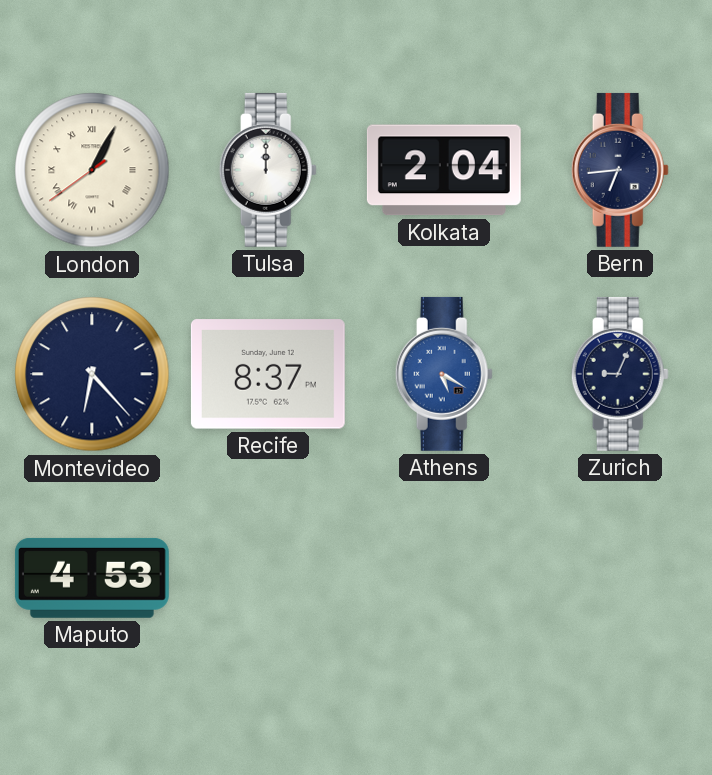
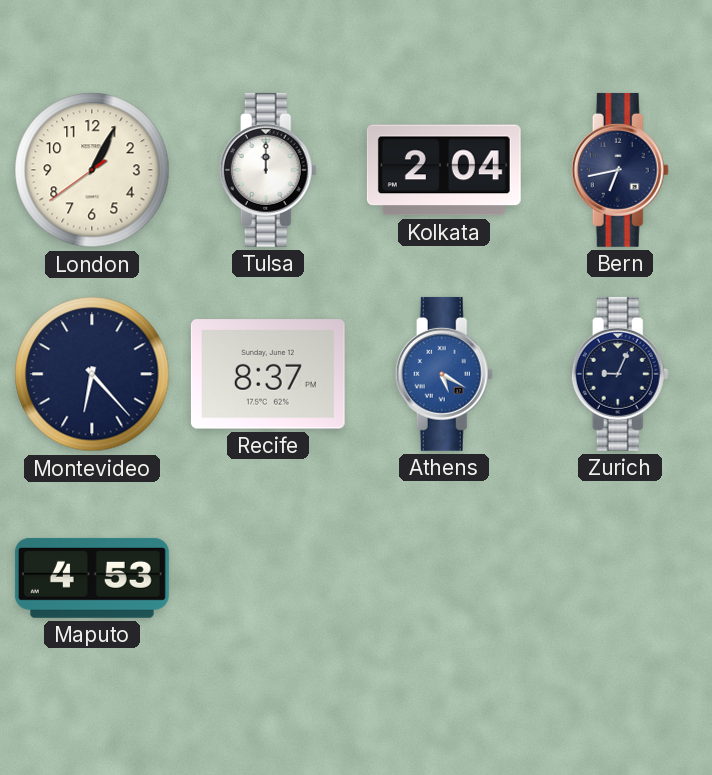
London numerals: Roman -> Arabic (92, 170)
Bern: 6:44 -> 6:43 (620, 170)
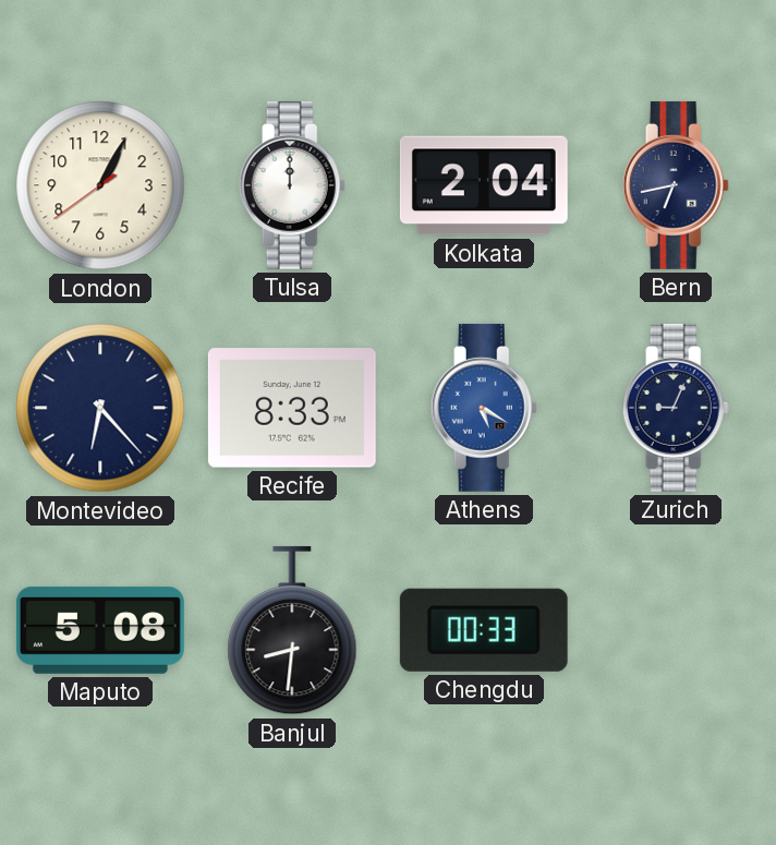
Recife: 8:37 -> 8:33 (292, 408)
Maputo: 4:53 -> 5:08 (100, 630)
Banjul: none -> 8:31 (292, 630)
Chengdu: none -> 00:33 (484, 630)
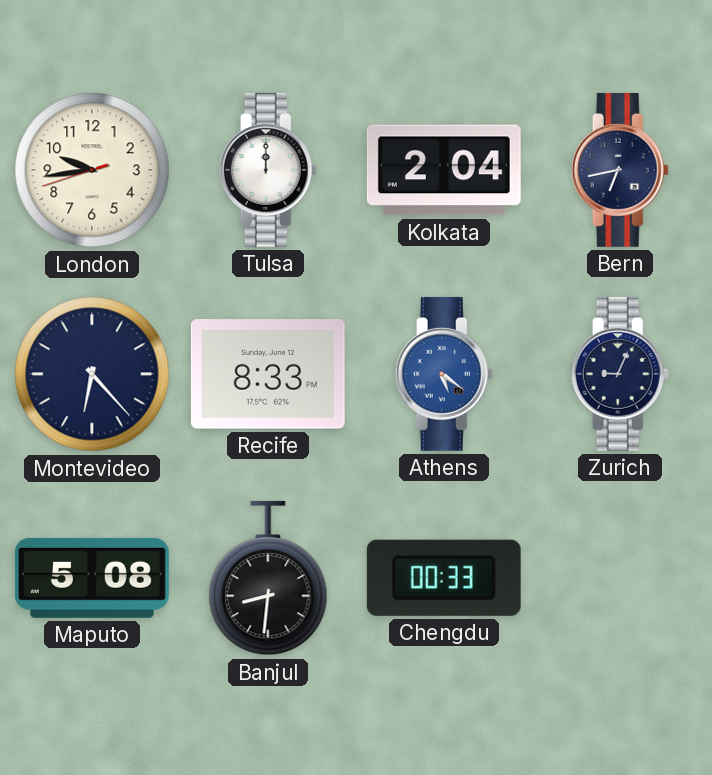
London: 1:04 -> 9:43 (92, 170)
Athens: 5:20 -> 5:21 (444, 374)
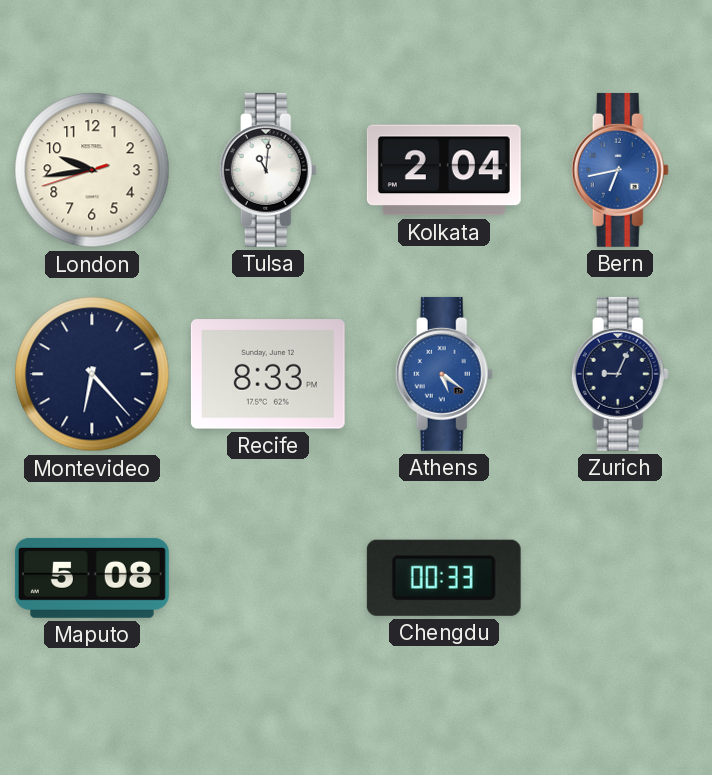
Tulsa: 12:00 -> 11:01 (268, 170)
Bern dial: navy -> blue (620, 170)
Banjul: 8:31 -> none (268, 578)
